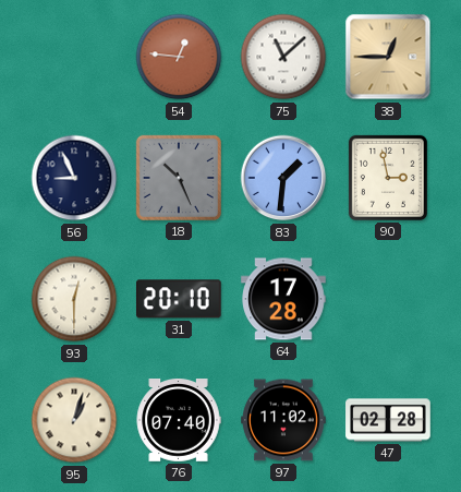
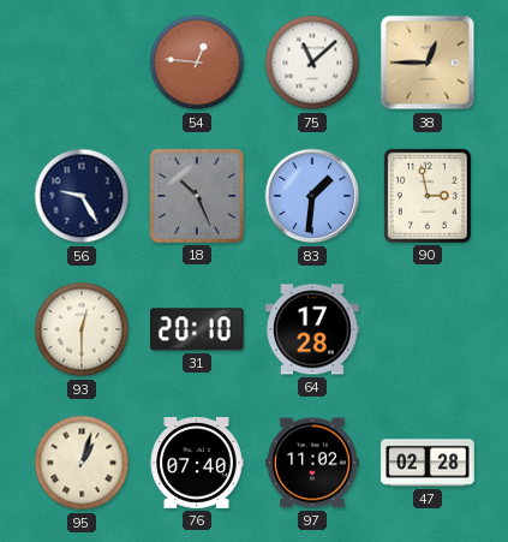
56: 8:56 -> 9:25 (82, 196)
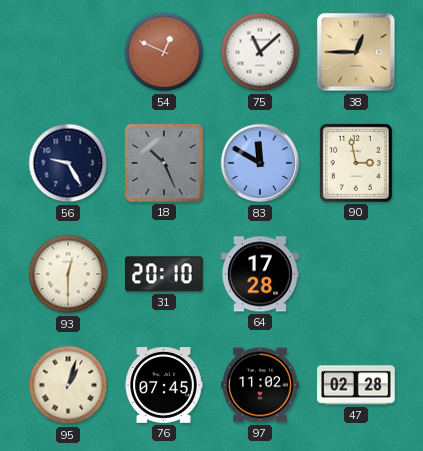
54: 12:46 -> 12:49 (164, 52)
83: 1:31 -> 11:50 (260, 163)
76: 07:40 -> 07:45 (164, 386)
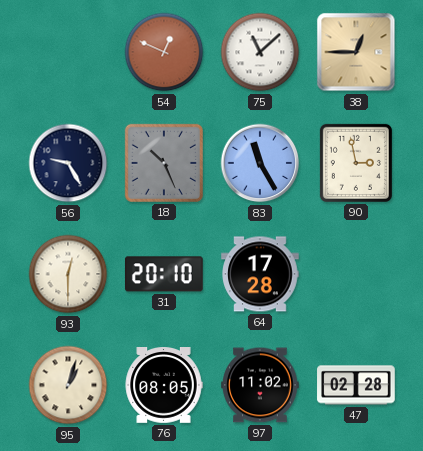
83: 11:50 -> 11:25 (260, 163)
76: 07:45 -> 08:05 (164, 386)
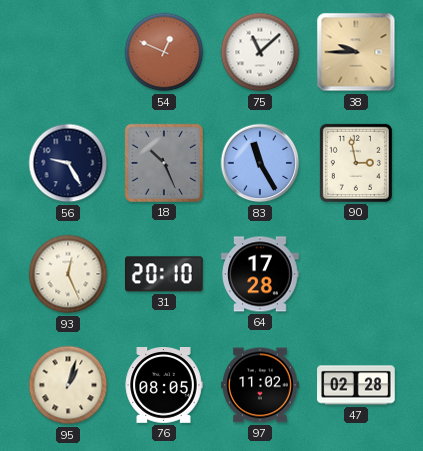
38: 12:45 -> 9:45 (356, 52)
93: 12:30 -> 12:26 (68, 274)
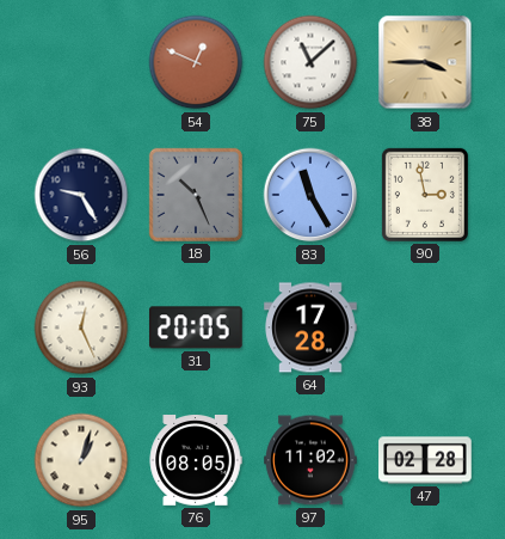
38: 9:45 -> 3:45 (425, 62)
31: 20:10 -> 20:05 (196, 327)
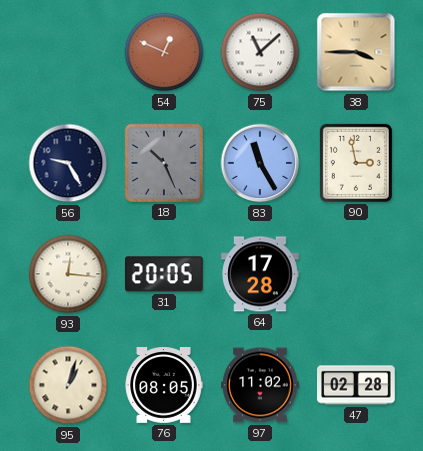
93: 12:26 -> 12:16 (68, 274)
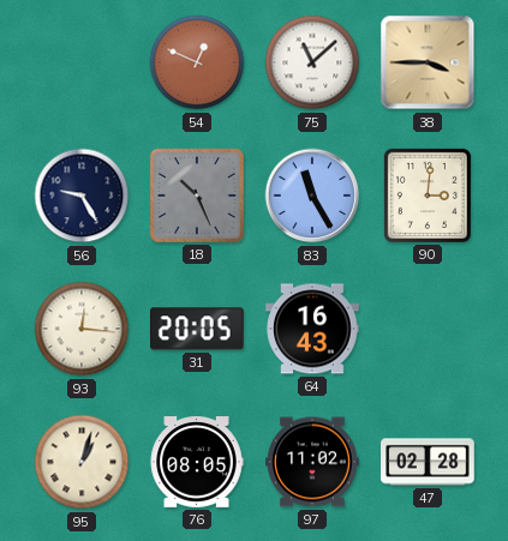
90: 2:58 -> 3:01 (428, 196)
64: 17:28 -> 16:43 (312, 329)
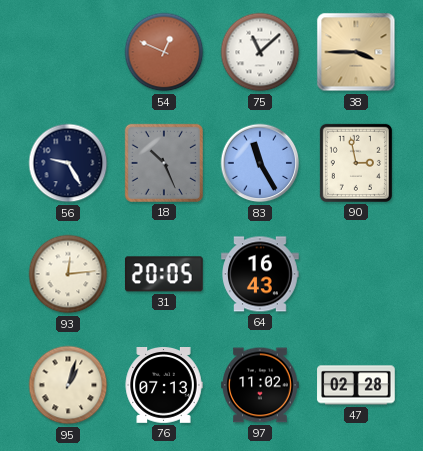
90: 3:01 -> 2:58 (356, 163)
93: 12:16 -> 12:14 (68, 274)
76: 08:05 -> 07:13 (164, 386)
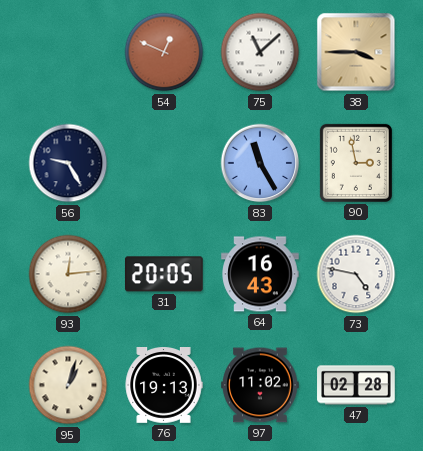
18: 10:26 -> none (164, 163)
73: none -> 4:47 (356, 274)
76: 07:13 -> 19:13 (164, 386)
